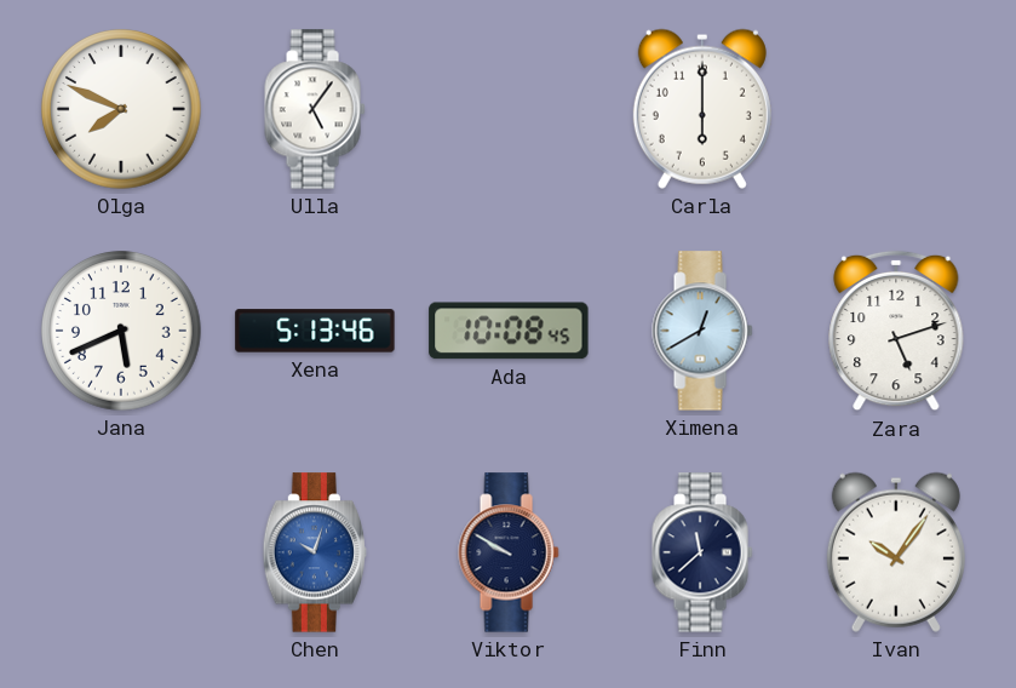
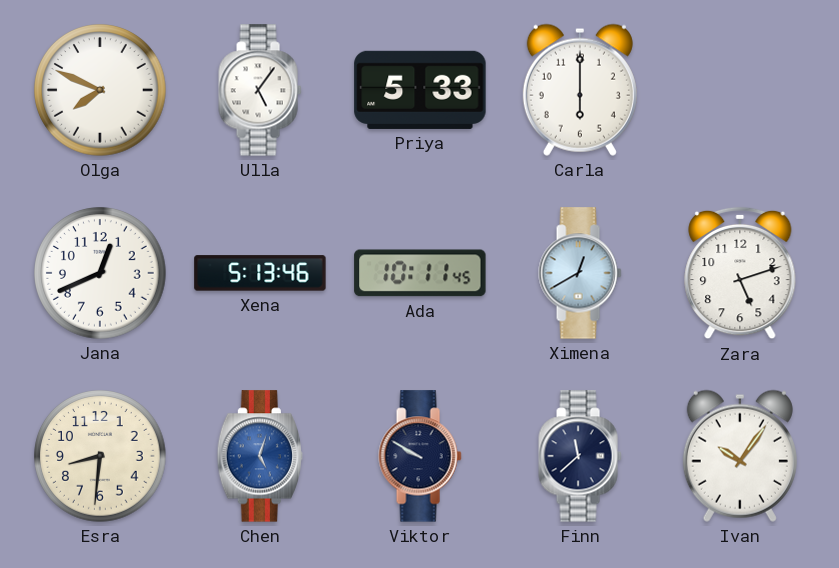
Priya: none -> 5:33 (420, 90)
Jana: 5:41 -> 12:41 (100, 273)
Ada: 10:08 -> 10:11 (420, 273)
Esra: none -> 8:31 (100, 456)
Chen: 10:03 -> 5:03 (260, 456)
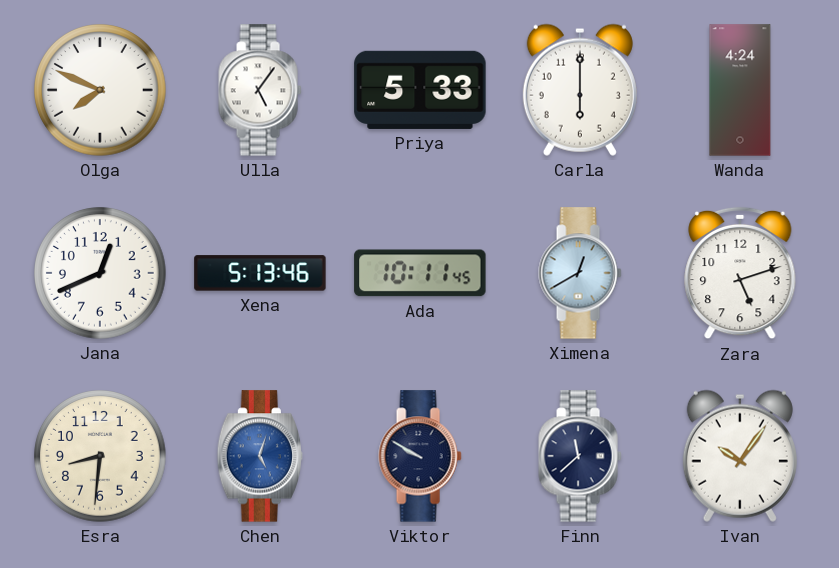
Wanda: none -> 4:24 (740, 90)
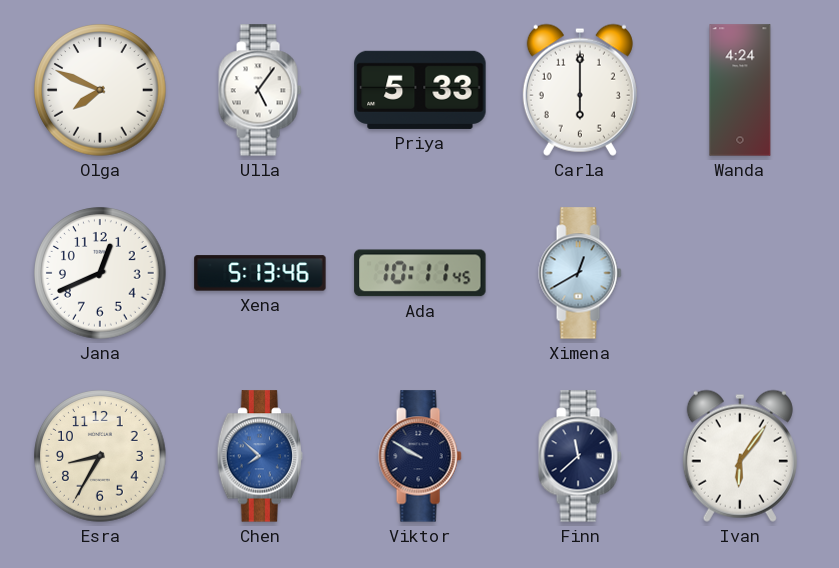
Zara: 5:12 -> none (740, 273)
Esra: 8:31 -> 8:35 (100, 456)
Chen: 5:03 -> 7:52 (260, 456)
Ivan: 10:06 -> 6:06 (740, 456)
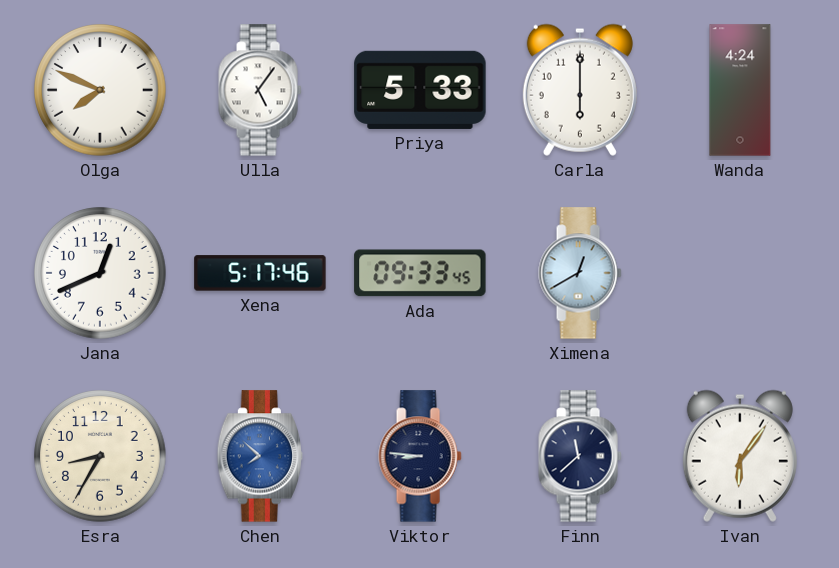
Xena: 5:13 -> 5:17 (260, 273)
Ada: 10:11 -> 09:33 (420, 273)
Viktor: 9:50 -> 8:46 (420, 456)
